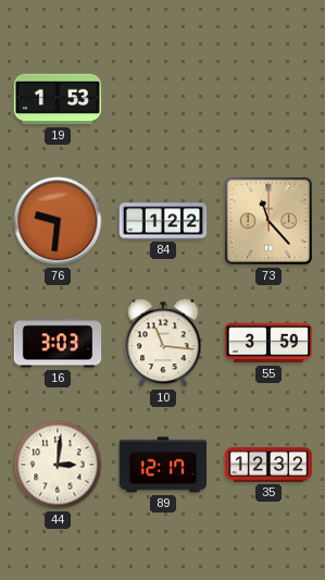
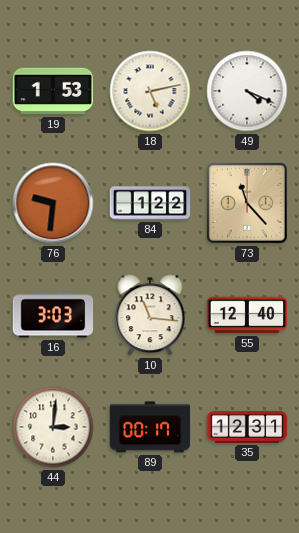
18: none -> 5:13 (150, 91)
49: none -> 4:19 (247, 91)
55: 3:59 -> 12:40 (247, 315)
89: 12:17 -> 00:17 (150, 427)
35: 12:32 -> 12:31 (247, 427)
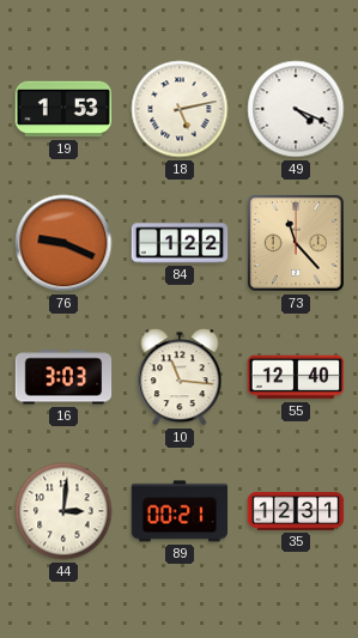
76: 9:31 -> 9:19 (63, 243)
89: 00:17 -> 00:21 (180, 511)
